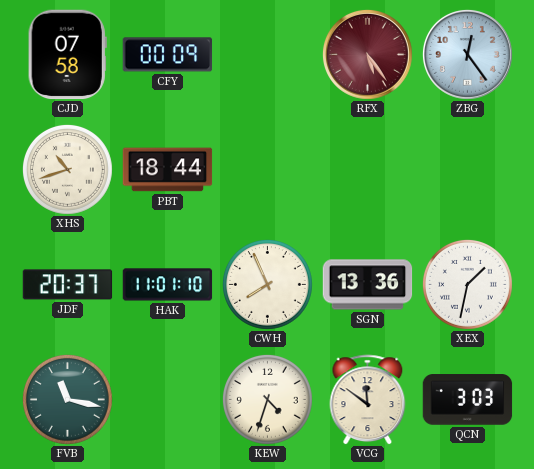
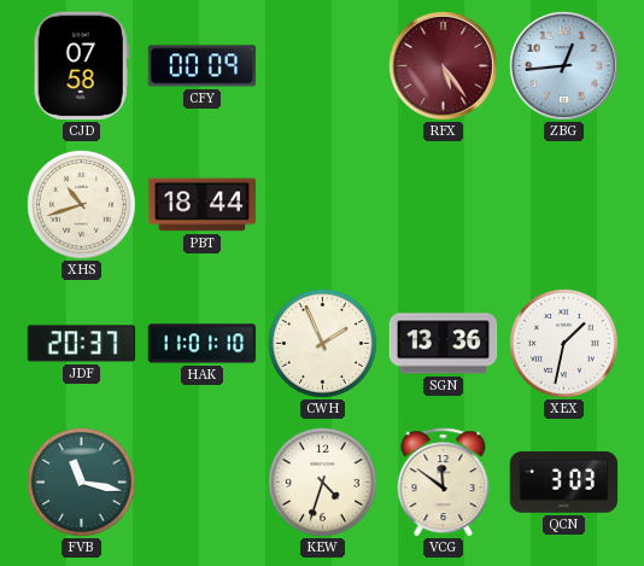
ZBG: 12:24 -> 12:44 (563, 65)
CWH: 7:56 -> 1:56 (322, 343)
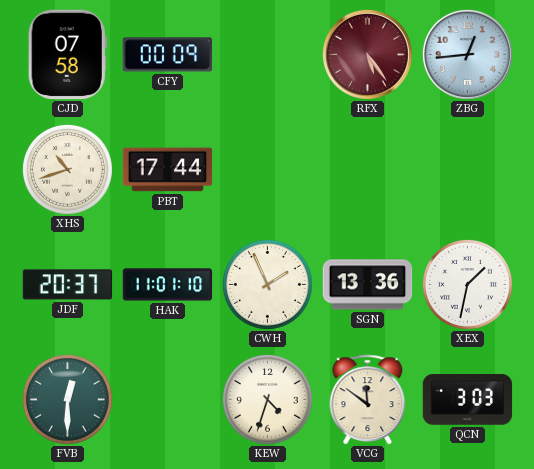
PBT: 18:44 -> 17:44 (168, 170)
FVB: 11:17 -> 12:30 (67, 399)
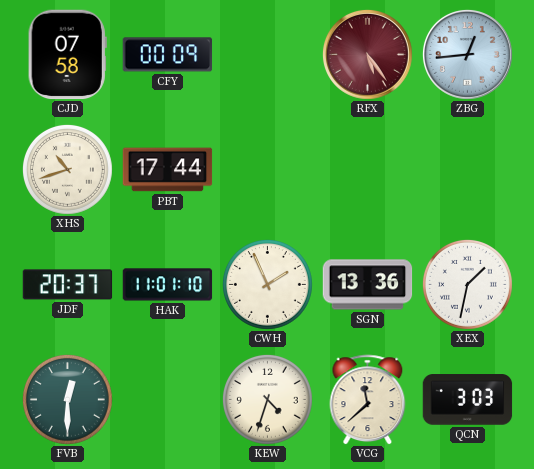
VCG: 11:51 -> 11:38 (368, 400)
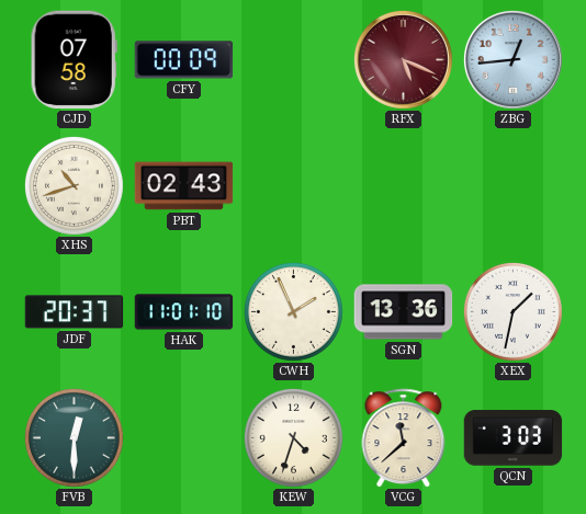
RFX: 5:24 -> 5:19 (403, 59)
PBT: 17:44 -> 02:43 (184, 186)
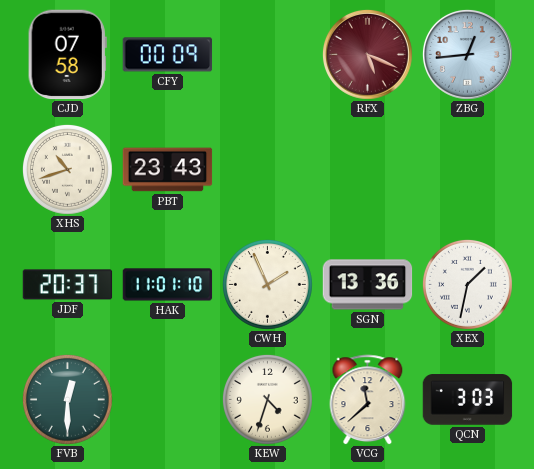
PBT: 02:43 -> 23:43 (168, 170)
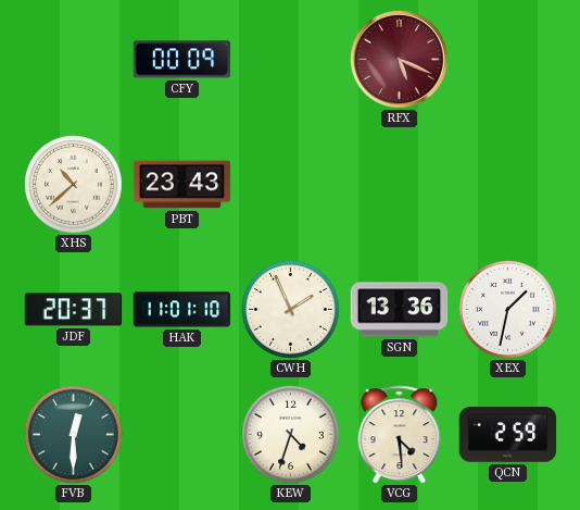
CJD: 07:58 -> none (67, 55)
ZBG: 12:44 -> none (467, 54)
XHS: 10:42 -> 10:38 (73, 184)
VCG: 11:38 -> 4:29 (400, 435)
QCN: 3:03 -> 2:59 (508, 435)
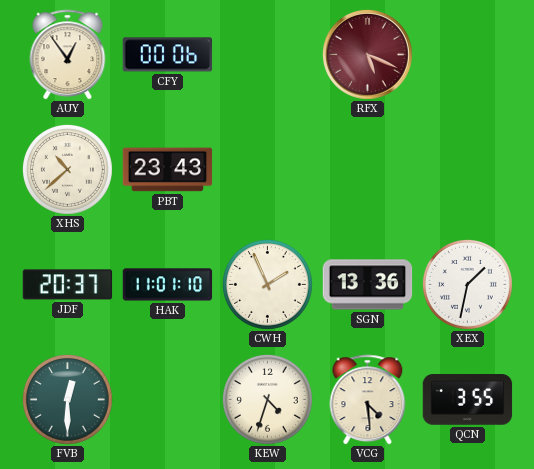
AUY: none -> 12:54 (68, 55)
CFY: 00:09 -> 00:06 (168, 55)
QCN: 2:59 -> 3:55 (468, 400)
